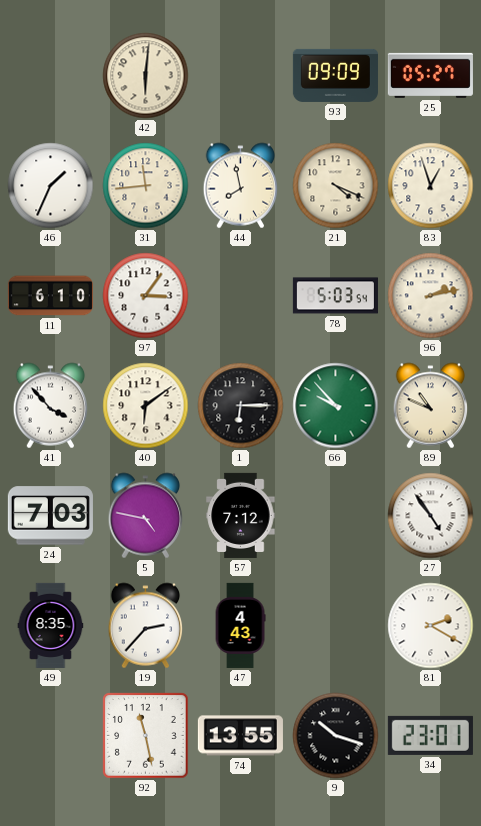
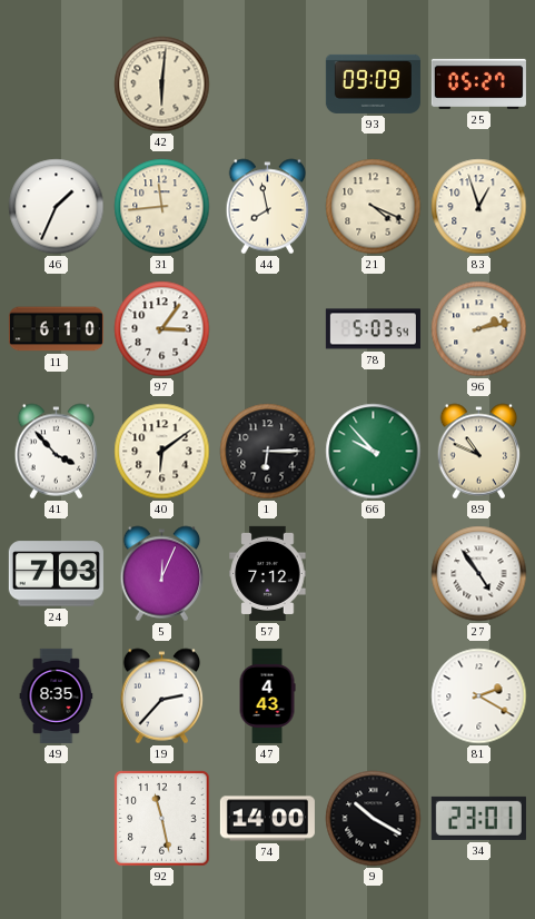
5: 4:47 -> 12:04 (162, 574)
74: 13:55 -> 14:00 (267, 819)
9: 10:18 -> 10:20 (374, 819)
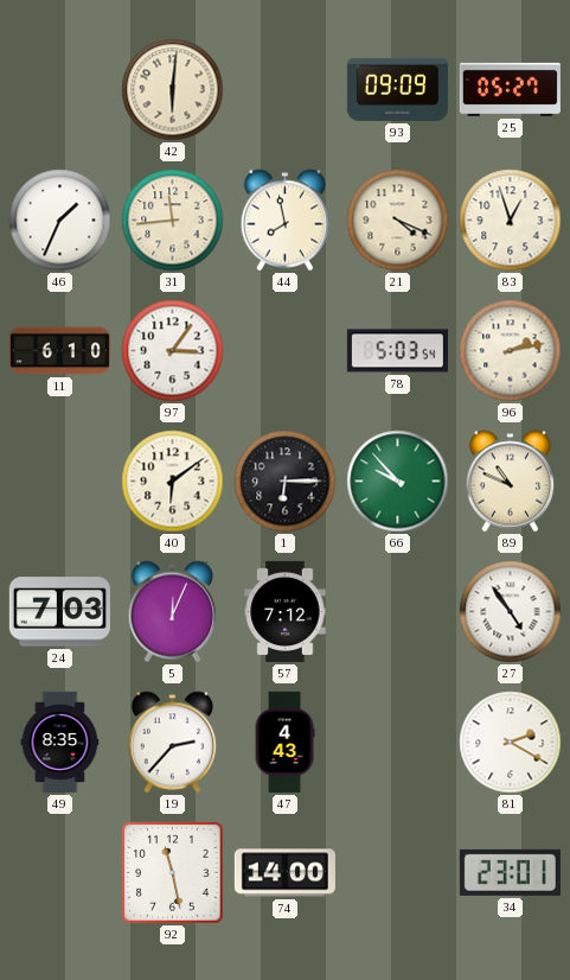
41: 3:53 -> none (57, 452)
9: 10:20 -> none (374, 819)
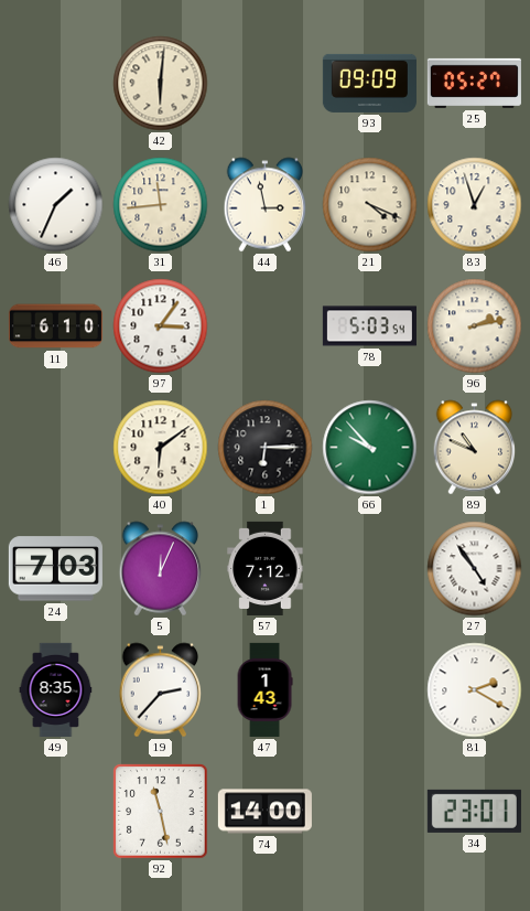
44: 7:58 -> 2:58 (266, 205)
47: 4:43 -> 1:43 (264, 689)
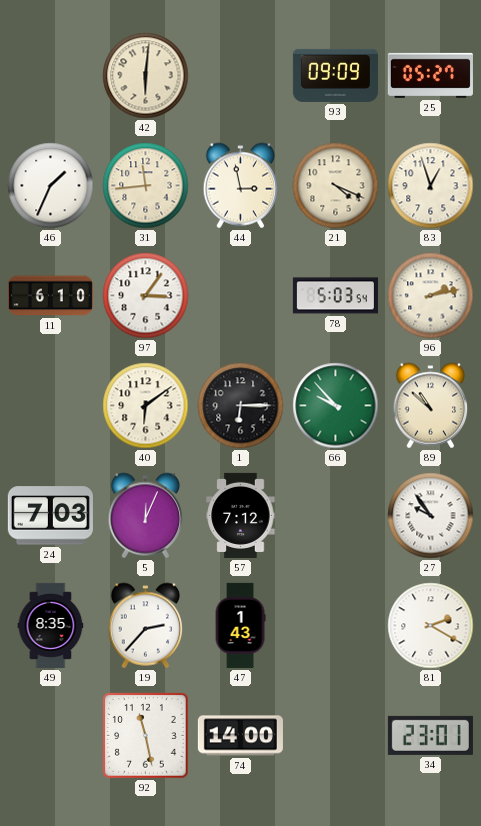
89: 10:49 -> 10:52 (431, 406)
27: 4:54 -> 9:54 (431, 516)
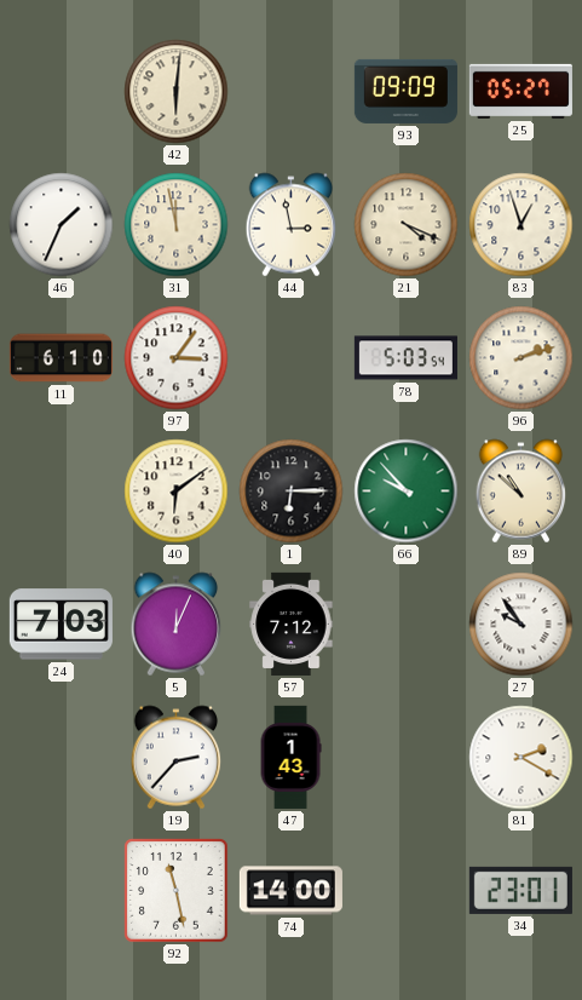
31: 11:44 -> 11:58 (177, 225)
96: 2:13 -> 2:12 (522, 358)
49: 8:35 -> none (51, 625)
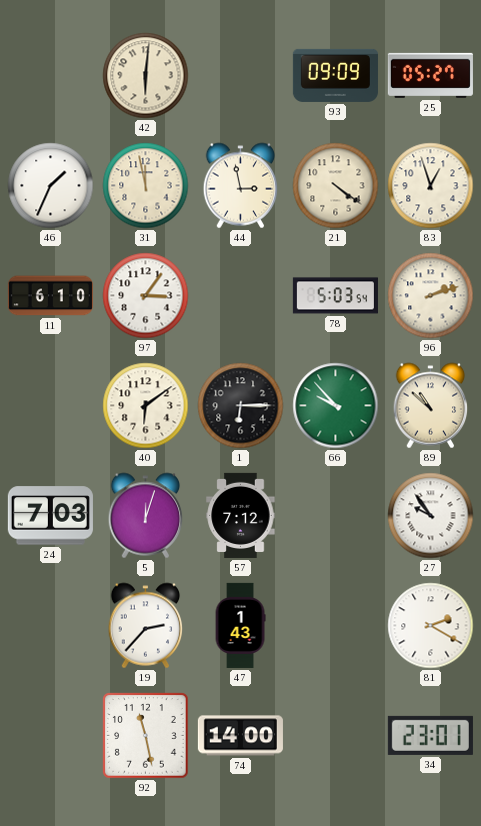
21: 4:19 -> 4:21 (336, 186)
5: 12:04 -> 12:03 (146, 516)
